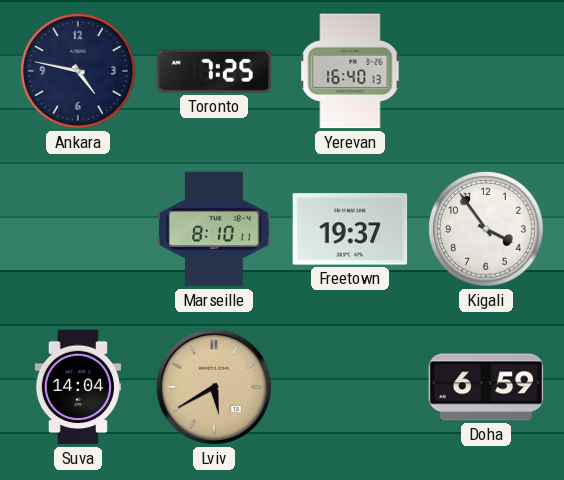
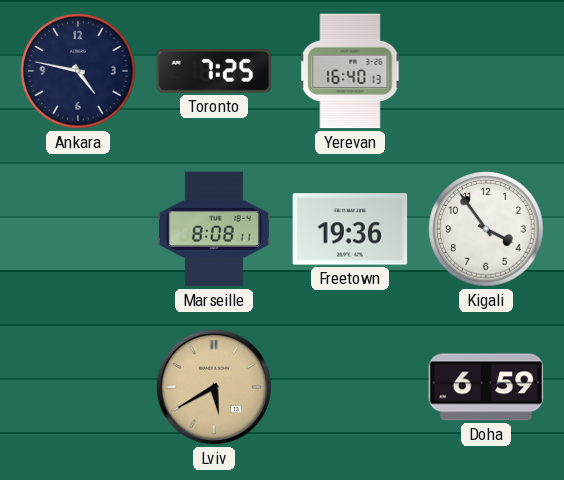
Marseille: 8:10 -> 8:08 (214, 229)
Freetown: 19:37 -> 19:36 (350, 229)
Suva: 14:04 -> none (77, 387)
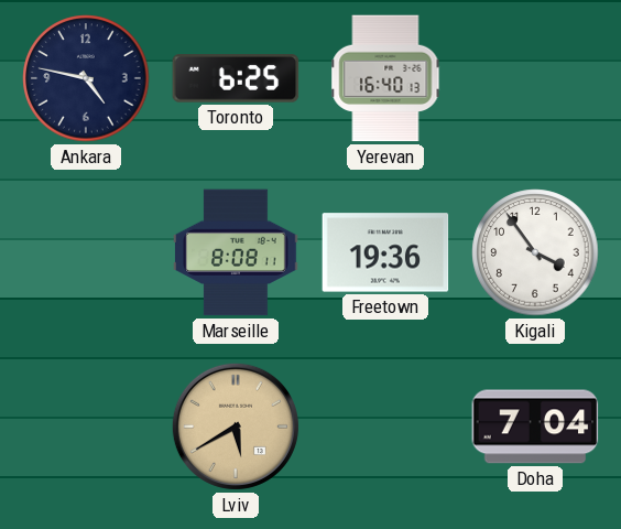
Toronto: 7:25 -> 6:25 (236, 78)
Doha: 6:59 -> 7:04 (535, 427)
